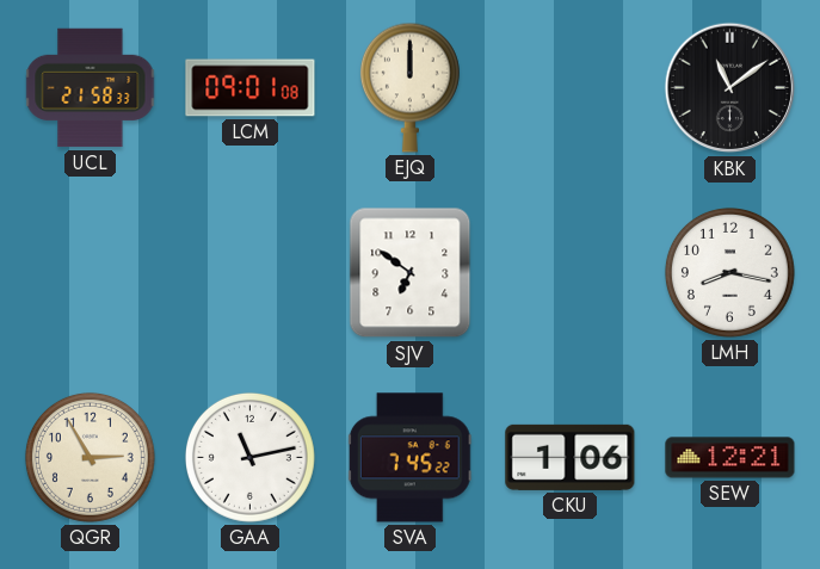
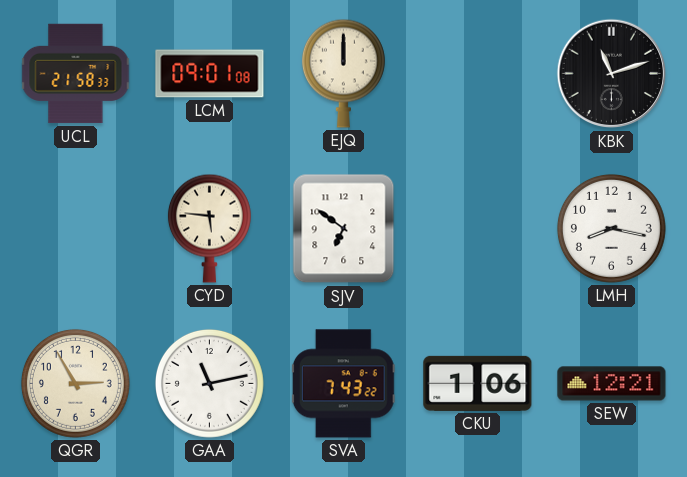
KBK: 11:09 -> 11:12 (612, 74)
CYD: none -> 5:46 (209, 228)
SVA: 7:45 -> 7:43 (343, 384)
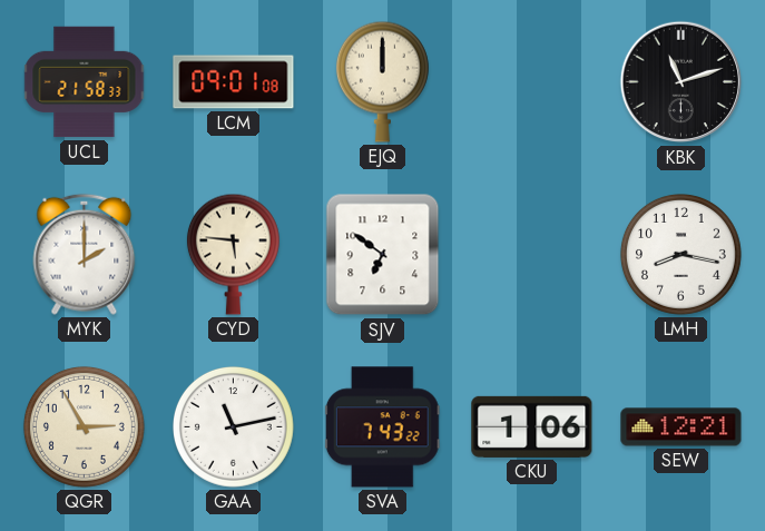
MYK: none -> 2:00 (85, 254)
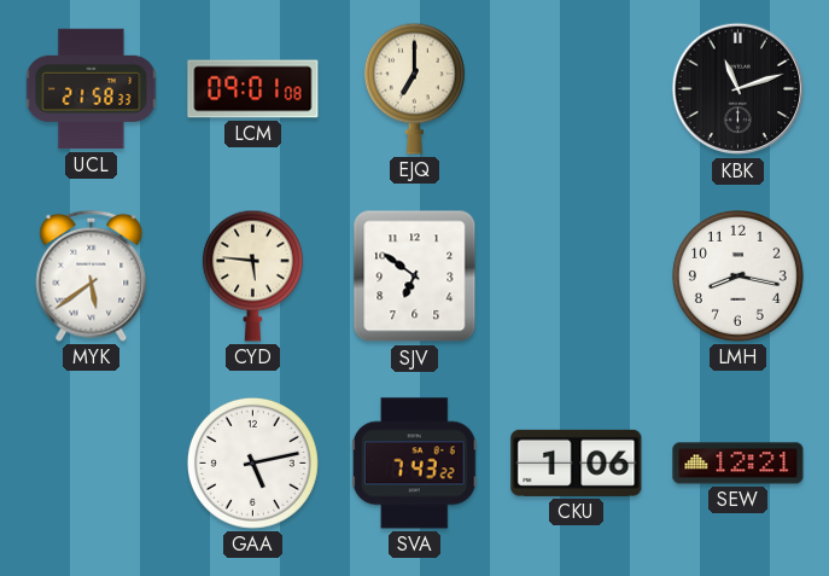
EJQ: 12:00 -> 7:00 (414, 88)
MYK: 2:00 -> 5:39 (92, 275)
QGR: 2:55 -> none (84, 426)
GAA: 11:13 -> 5:13 (252, 462)
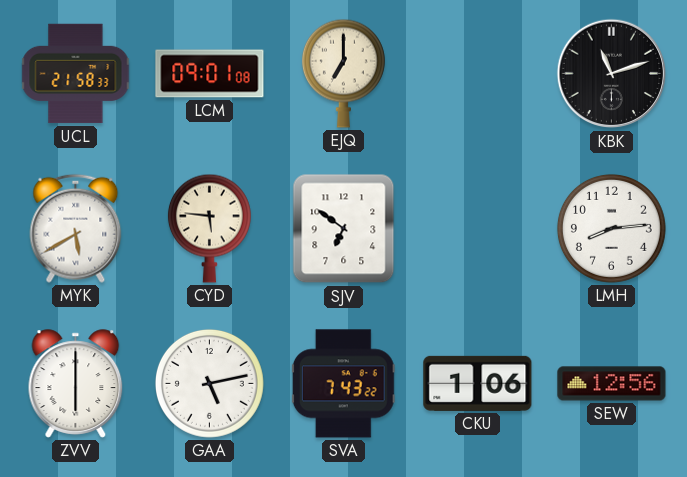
MYK: 5:39 -> 5:40 (76, 228)
LMH: 8:17 -> 8:14 (611, 228)
ZVV: none -> 6:00 (76, 384)
SEW: 12:21 -> 12:56 (612, 384)
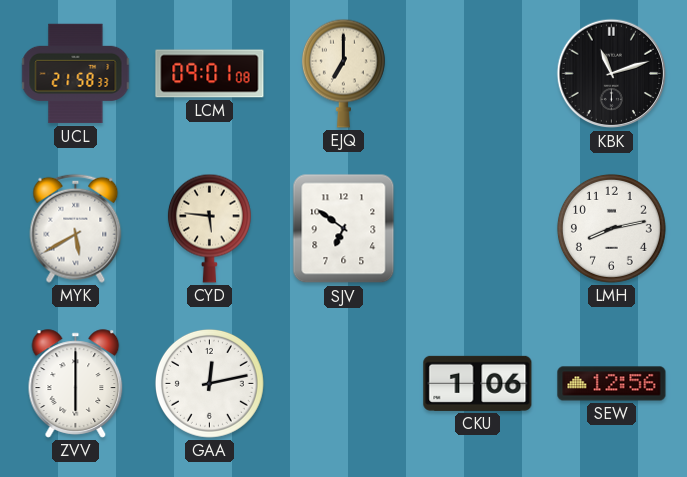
LMH: 8:14 -> 8:13 (611, 228)
GAA: 5:13 -> 12:13 (209, 383)
SVA: 7:43 -> none (343, 384)
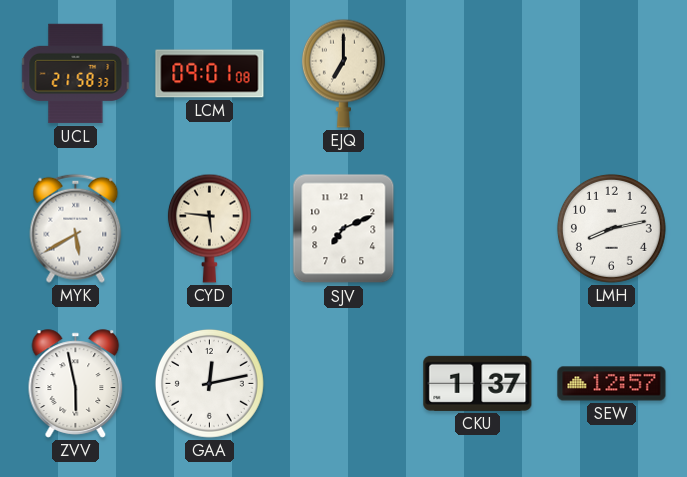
KBK: 11:12 -> none (612, 74)
SJV: 6:51 -> 7:11 (344, 229)
ZVV: 6:00 -> 5:58 (76, 384)
CKU: 1:06 -> 1:37 (478, 383)
SEW: 12:56 -> 12:57 (612, 384)
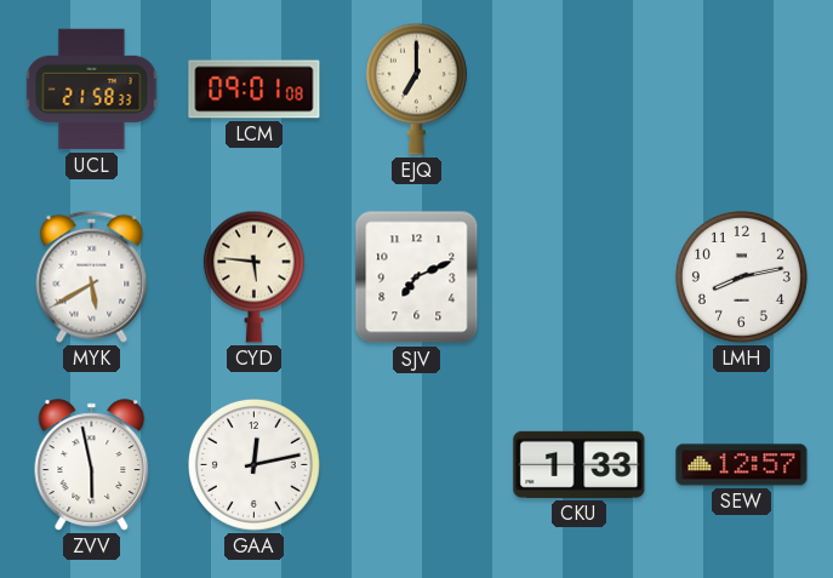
CKU: 1:37 -> 1:33 (580, 464)
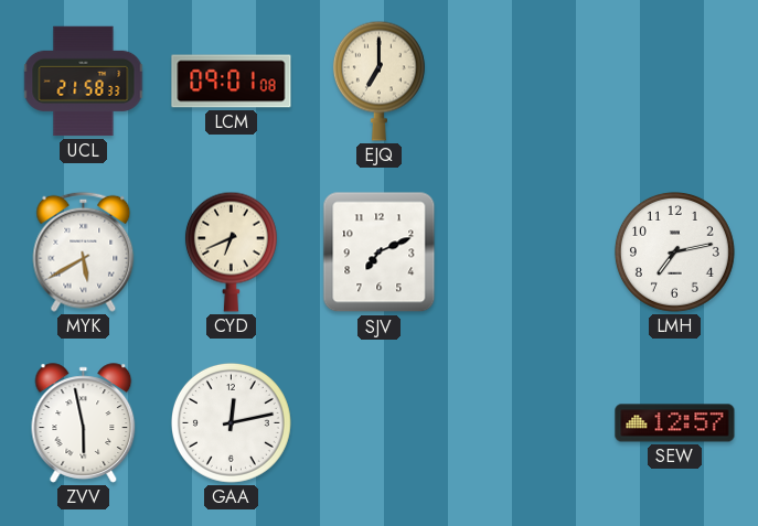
CYD: 5:46 -> 6:41 (231, 251)
LMH: 8:13 -> 7:13 (674, 251)
CKU: 1:33 -> none (580, 464)
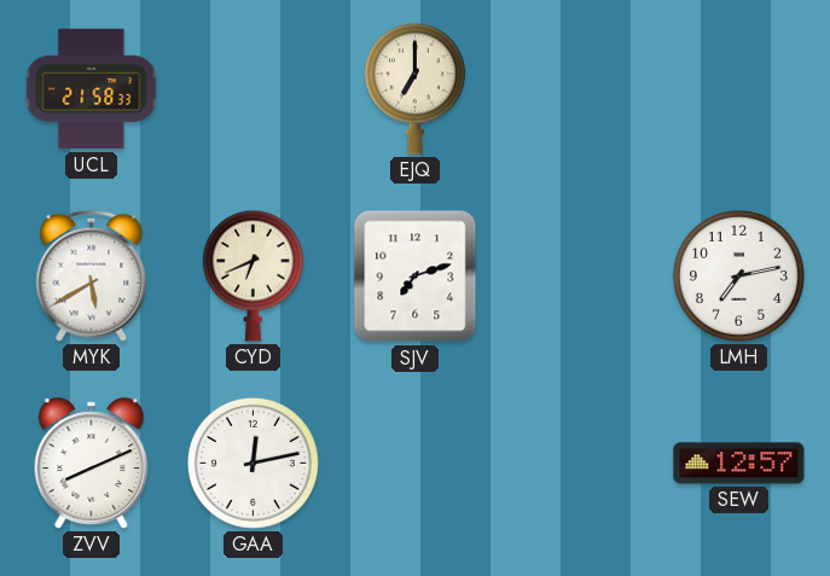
LCM: 09:01 -> none (232, 82)
SJV: 7:11 -> 7:12 (416, 277)
ZVV: 5:58 -> 8:11 (92, 464)
